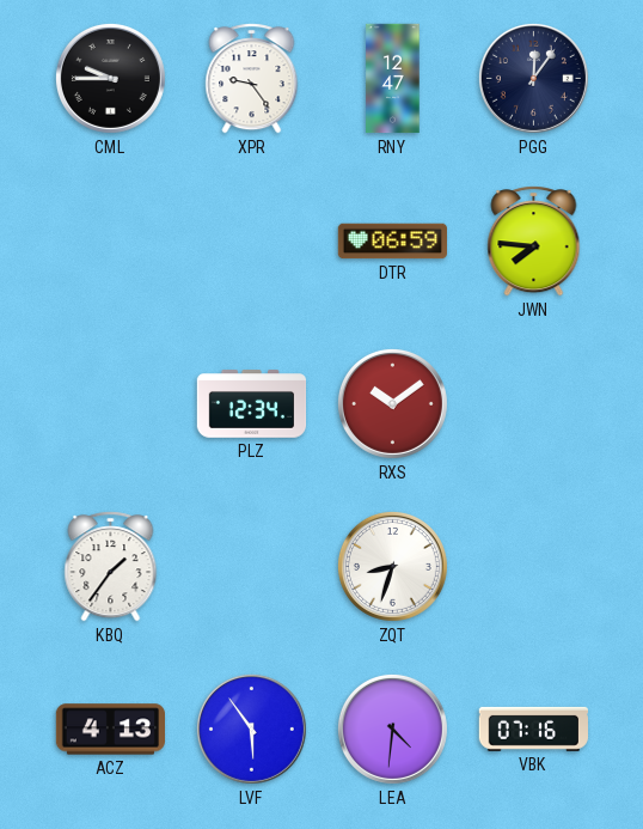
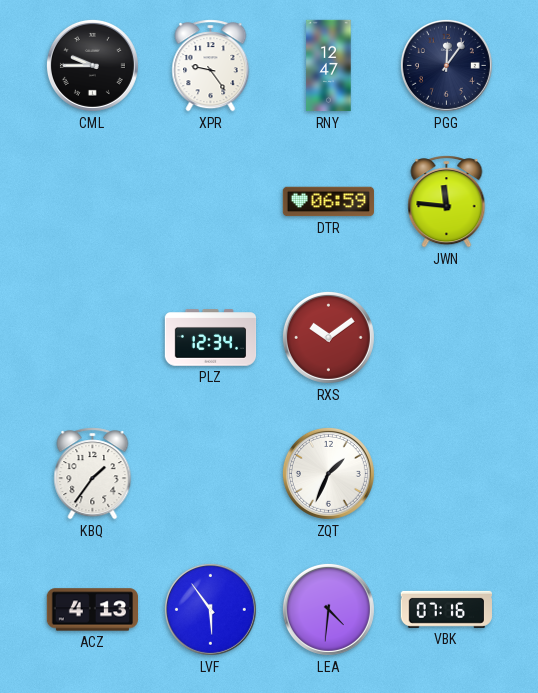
JWN: 7:46 -> 11:46 (447, 202)
ZQT: 8:33 -> 1:34 (328, 473)
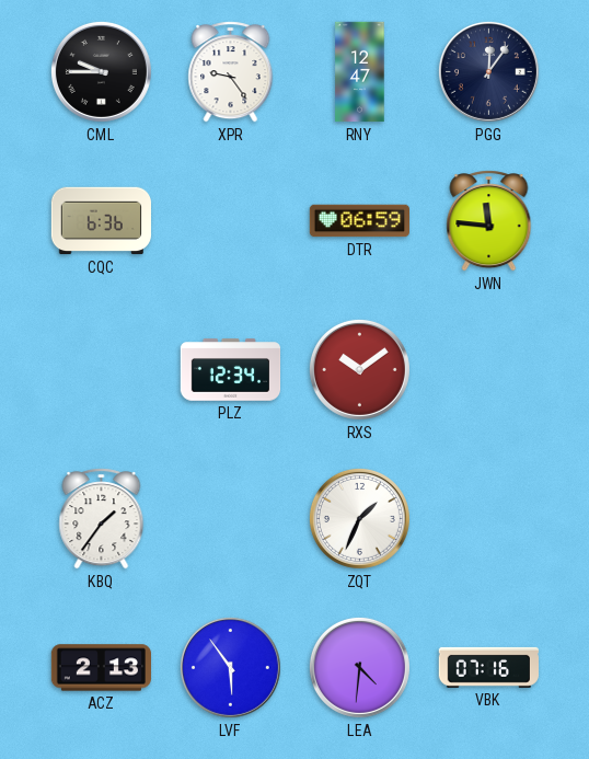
CQC: none -> 6:36 (101, 221)
ACZ: 4:13 -> 2:13 (101, 668)
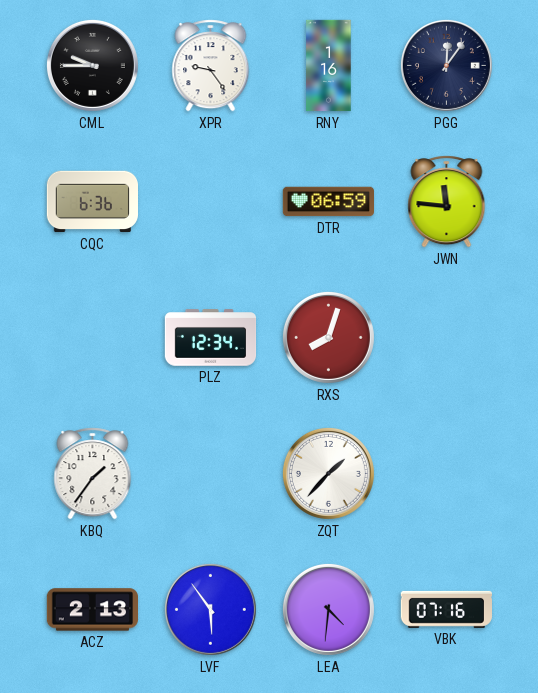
RNY: 12:47 -> 1:16 (329, 66)
RXS: 10:09 -> 8:03 (328, 337)
ZQT: 1:34 -> 1:37 (328, 473)
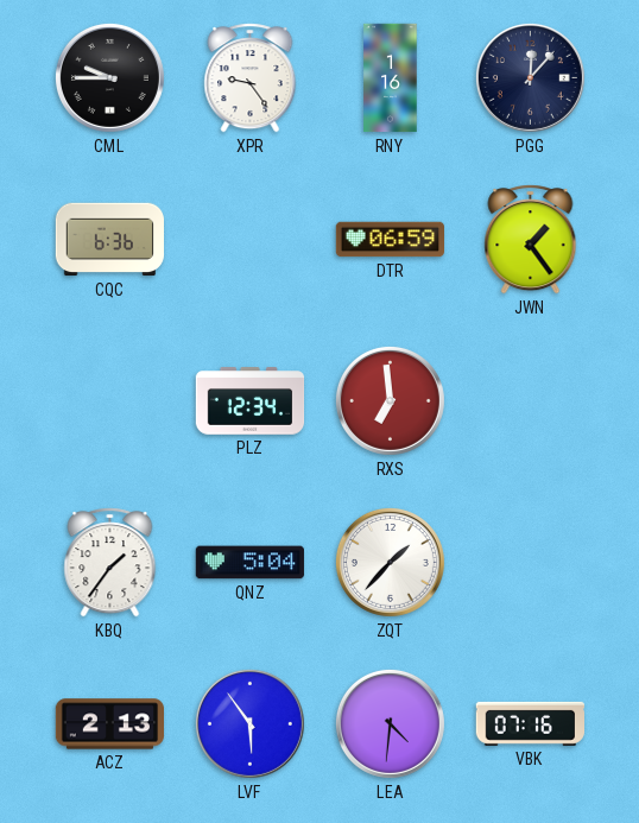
PGG: 12:06 -> 12:07 (530, 77)
JWN: 11:46 -> 1:24 (531, 240)
RXS: 8:03 -> 6:59 (390, 400)
QNZ: none -> 5:04 (249, 563)
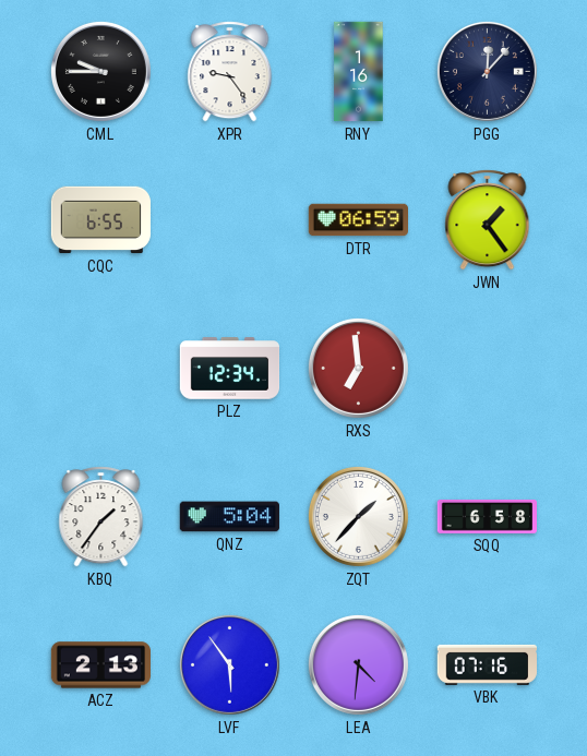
CQC: 6:36 -> 6:55 (100, 220)
SQQ: none -> 6:58 (487, 516)
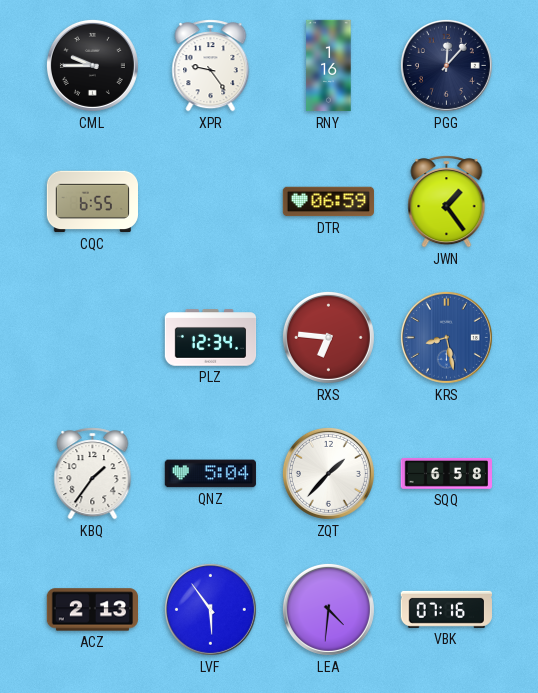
RXS: 6:59 -> 6:46 (328, 337)
KRS: none -> 8:28 (446, 337)
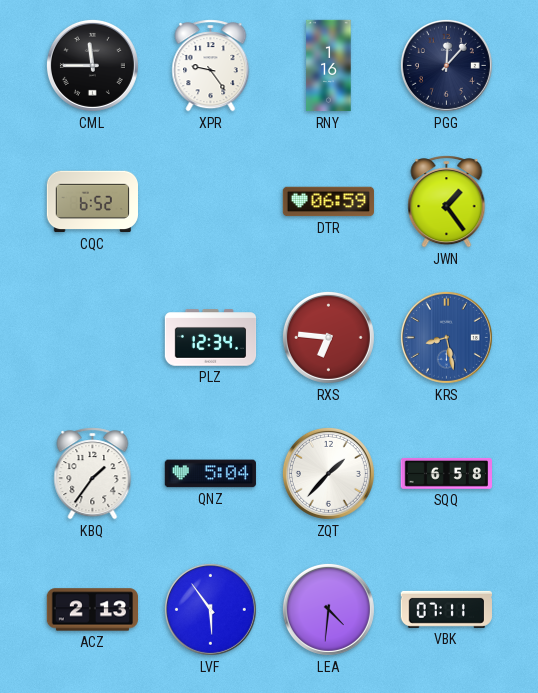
CML: 9:45 -> 11:45 (92, 65)
CQC: 6:55 -> 6:52 (92, 202)
VBK: 07:16 -> 07:11 (446, 609)
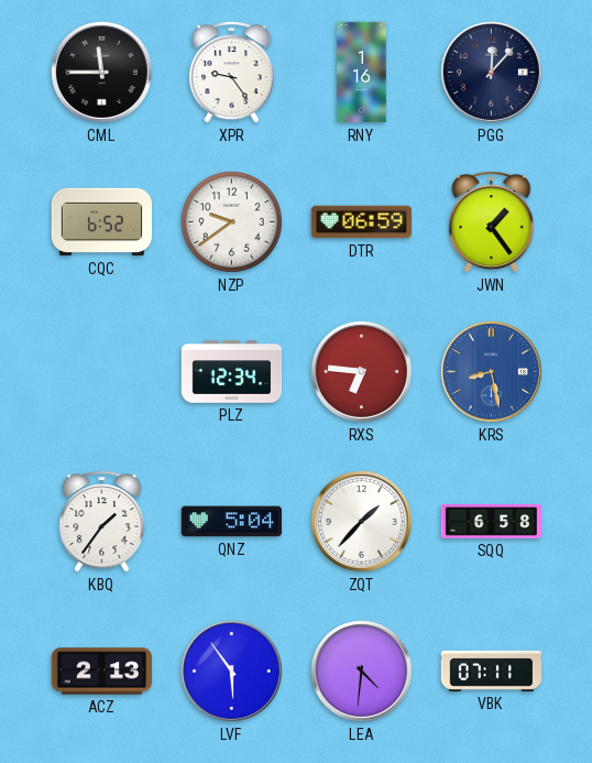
NZP: none -> 9:39 (231, 221)
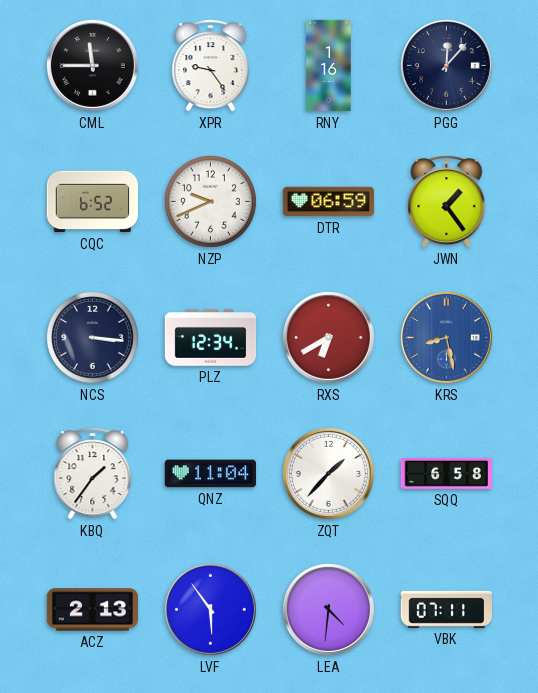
NZP: 9:39 -> 9:41 (210, 201)
NCS: none -> 3:16 (92, 337)
RXS: 6:46 -> 6:40 (328, 337)
QNZ: 5:04 -> 11:04 (210, 474)
